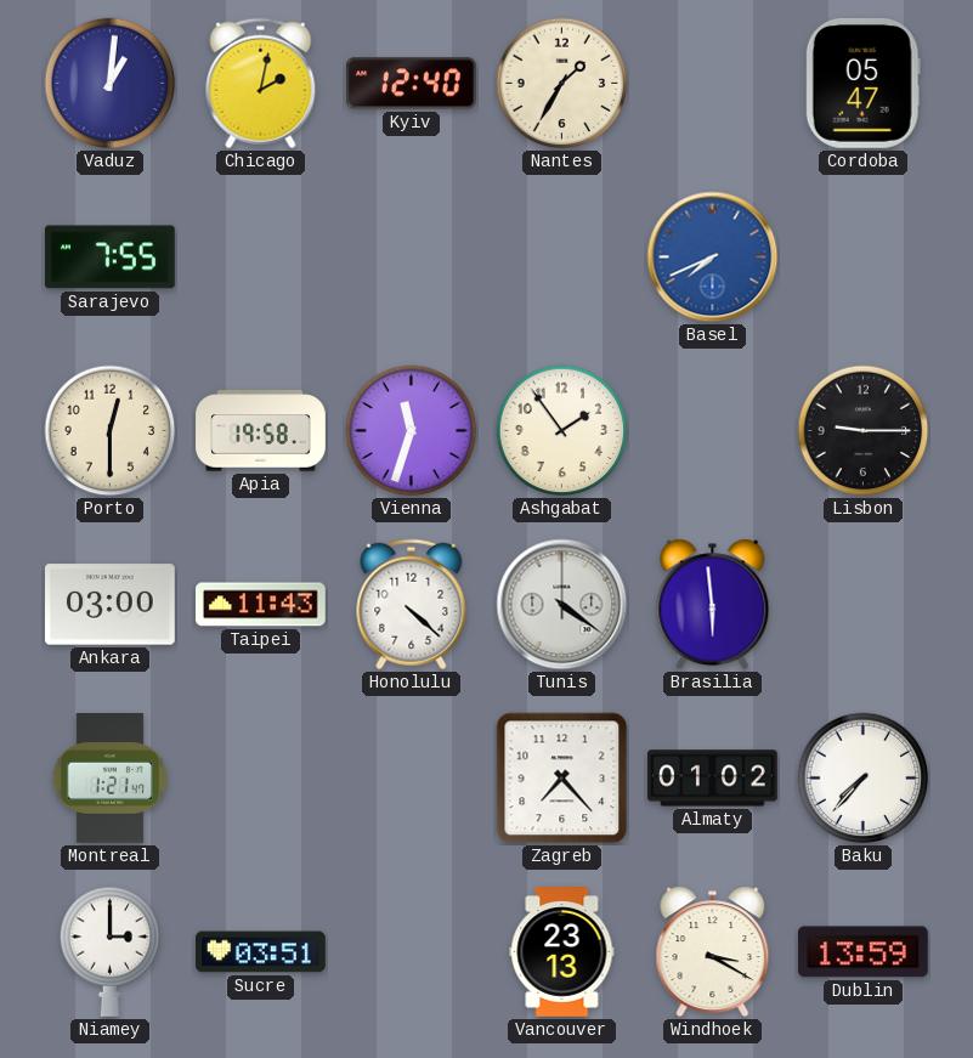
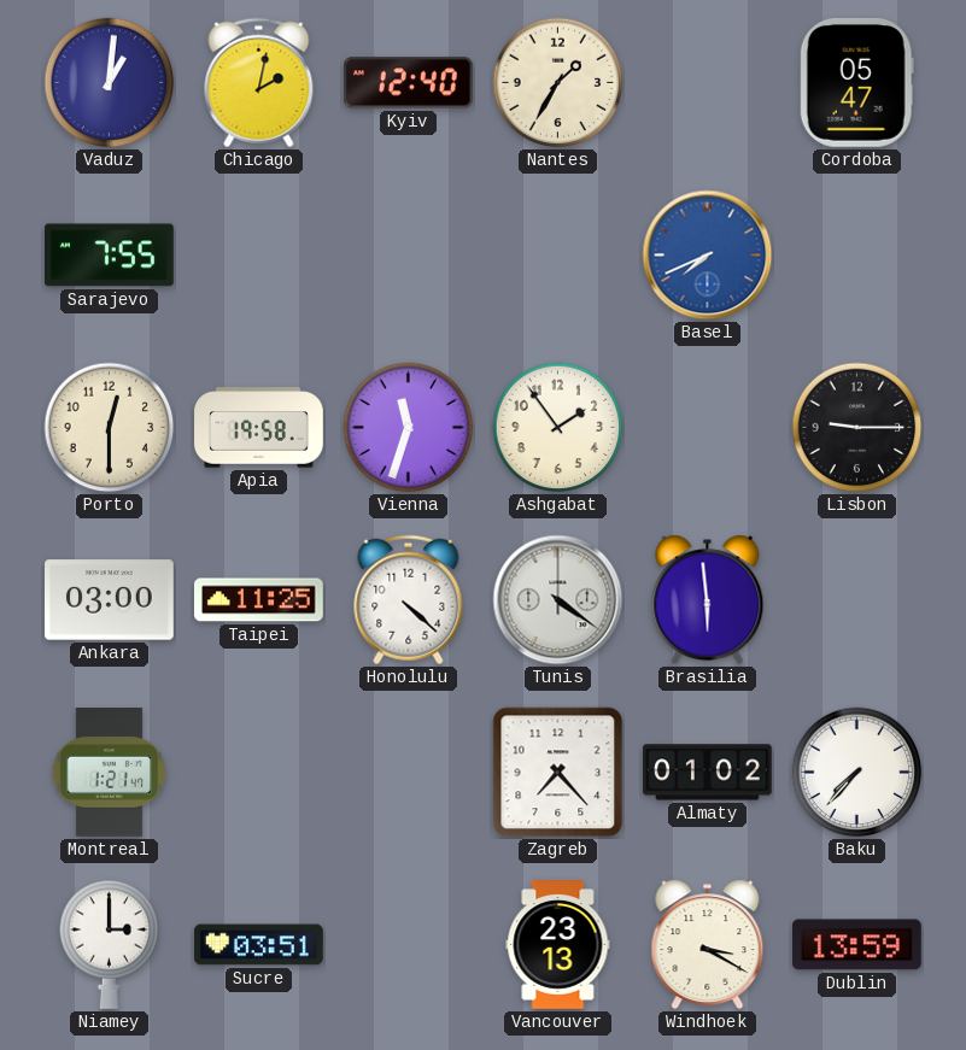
Taipei: 11:43 -> 11:25 (259, 600)
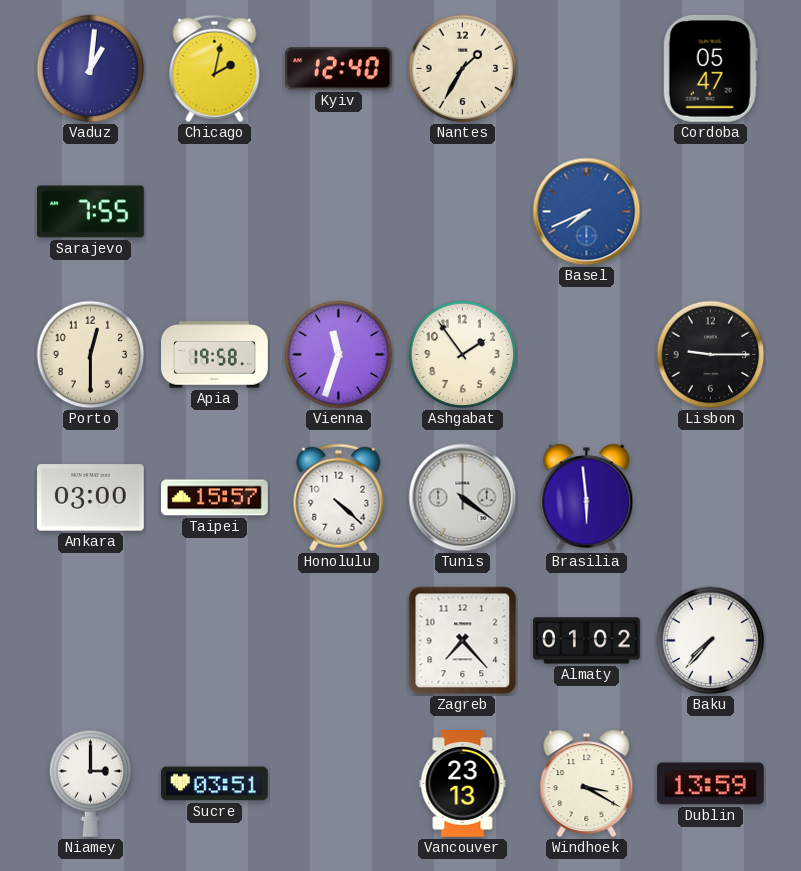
Taipei: 11:25 -> 15:57 (215, 498)
Montreal: 1:21 -> none (110, 773)
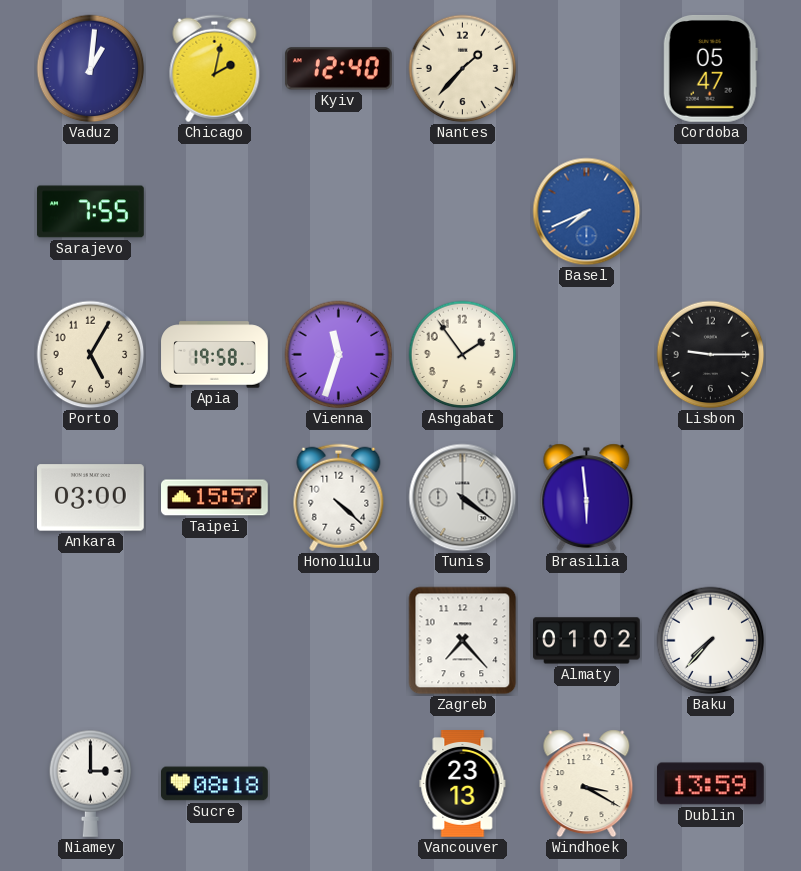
Nantes: 1:35 -> 1:37 (463, 69)
Porto: 12:30 -> 5:05 (91, 355)
Sucre: 03:51 -> 08:18 (215, 784)
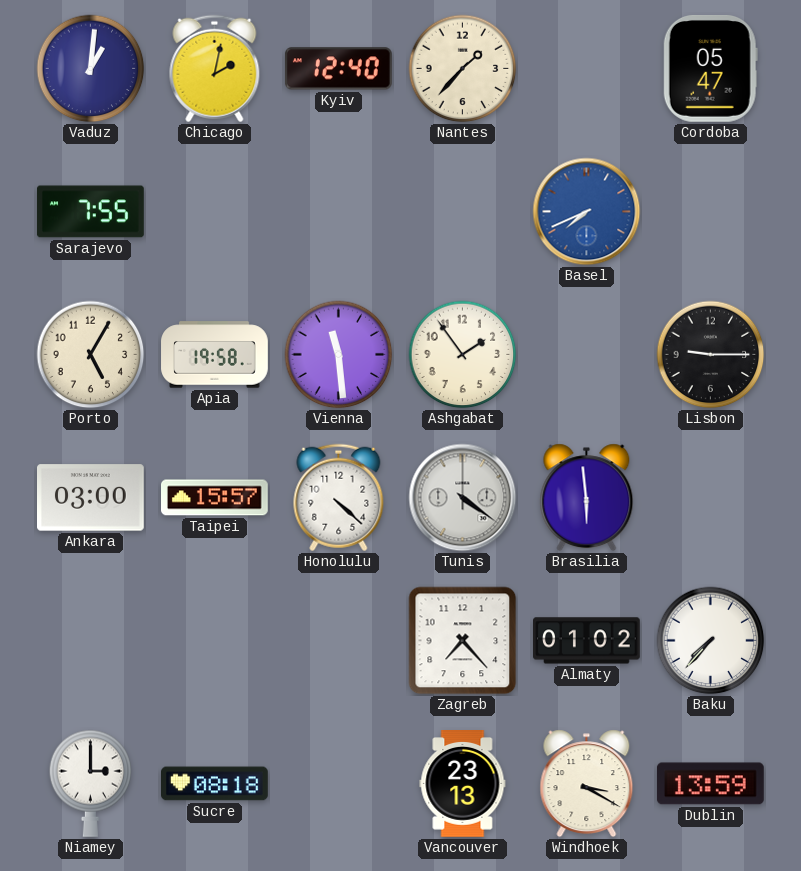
Vienna: 11:33 -> 11:29 (339, 355)
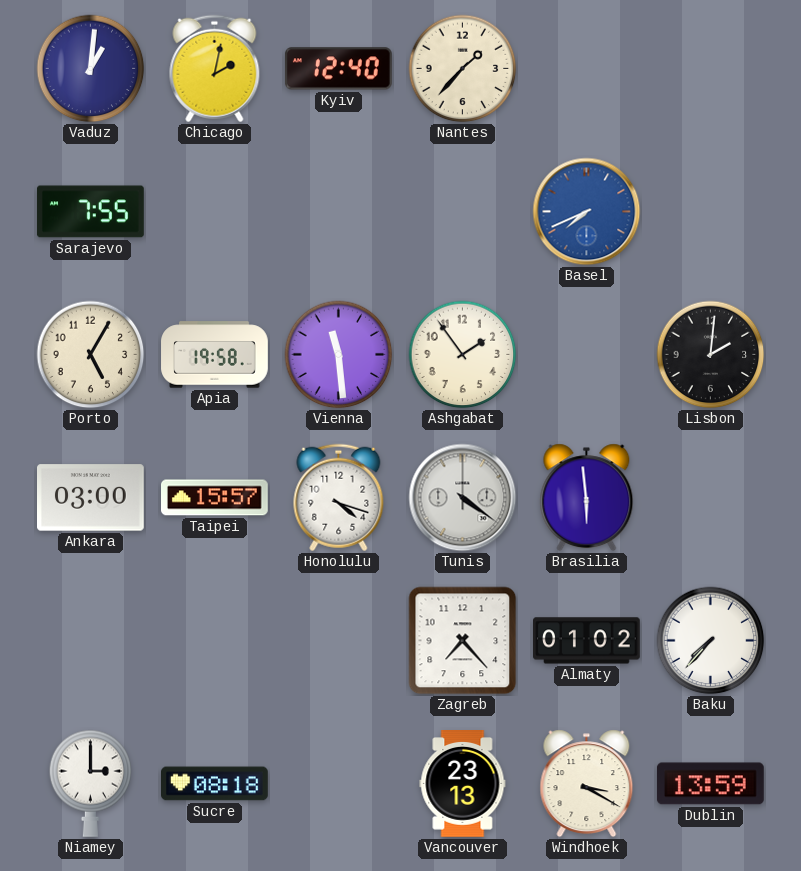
Cordoba: 05:47 -> none (710, 68)
Lisbon: 9:15 -> 2:01 (711, 355)
Honolulu: 4:22 -> 4:18 (339, 498)
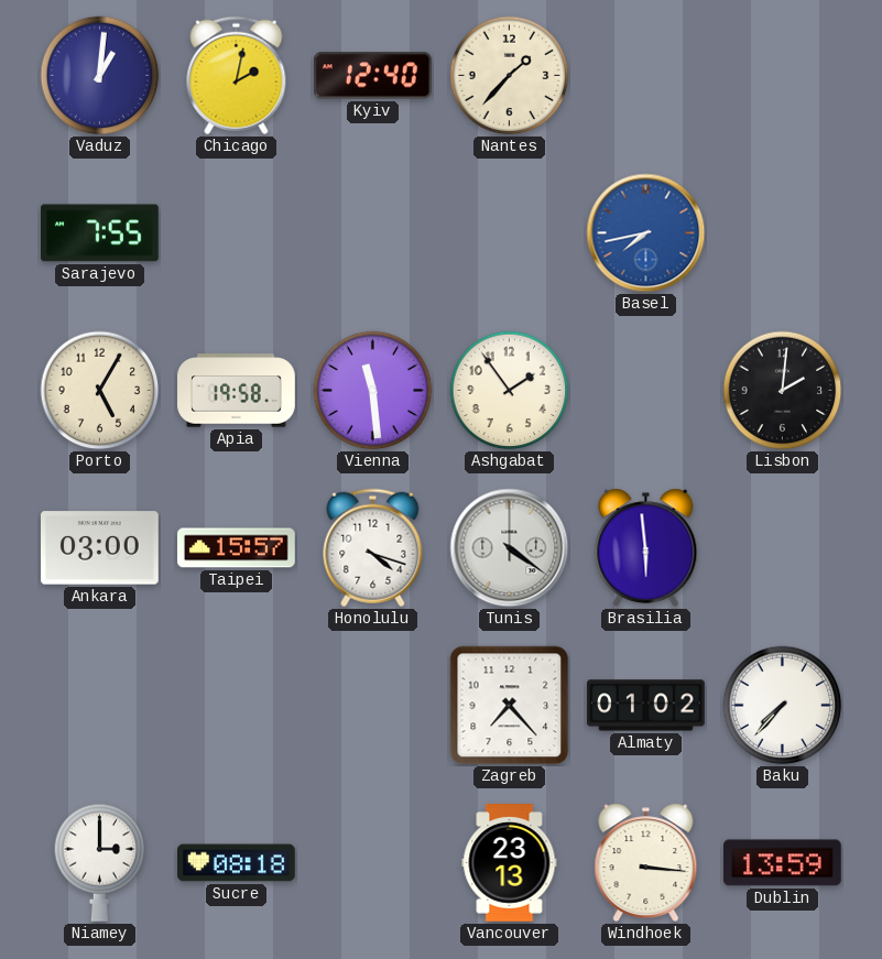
Basel: 7:41 -> 7:43 (646, 233)
Windhoek: 3:20 -> 3:16 (646, 863)
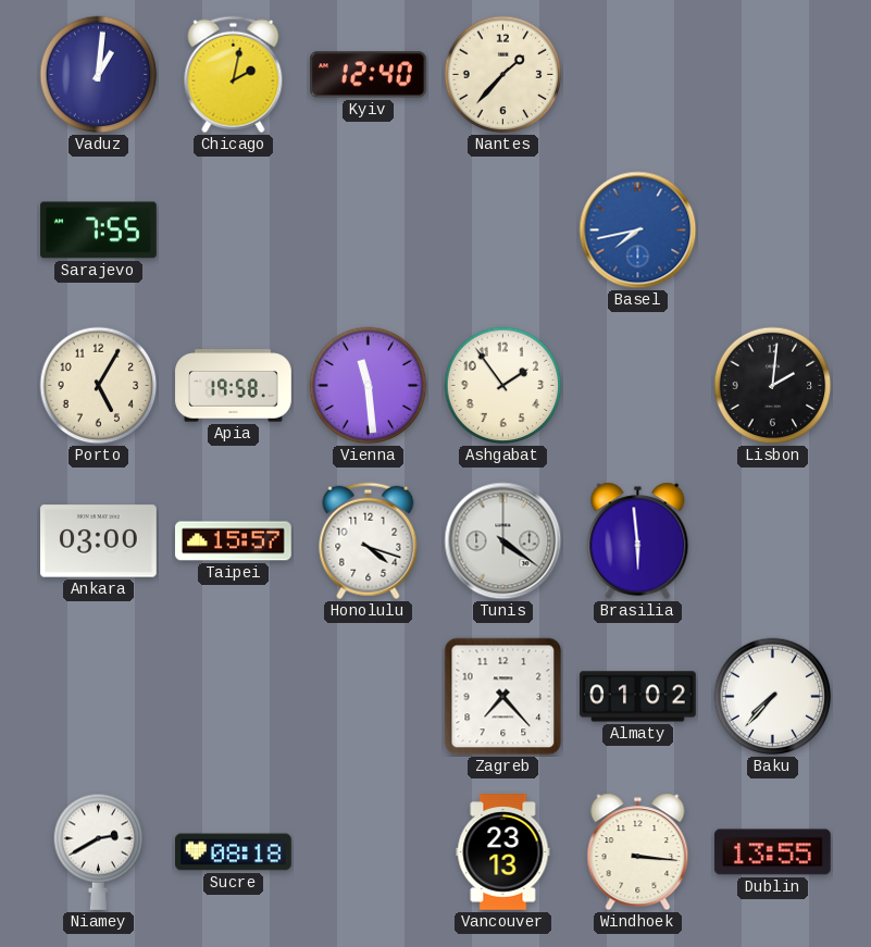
Niamey: 3:00 -> 2:40 (99, 851)
Dublin: 13:59 -> 13:55 (772, 852)
